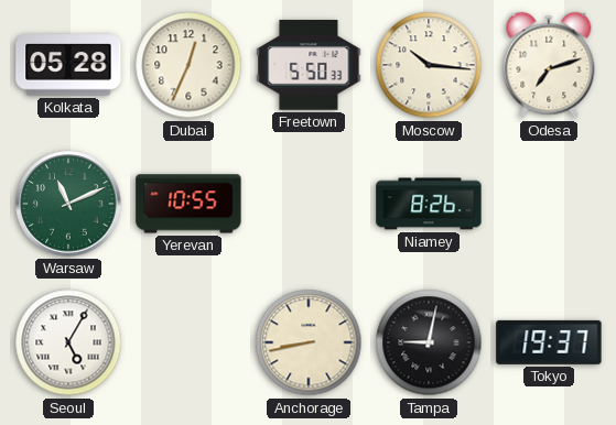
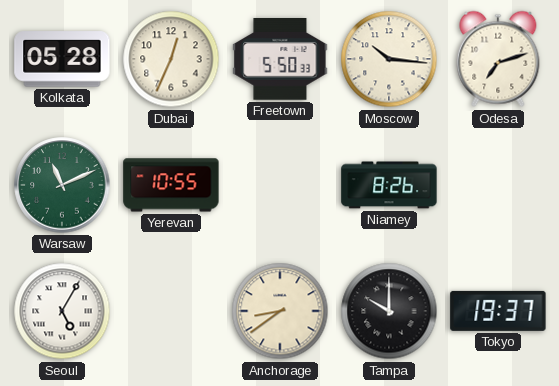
Anchorage: 8:43 -> 8:39 (280, 311)
Tampa: 9:02 -> 10:00 (389, 311)
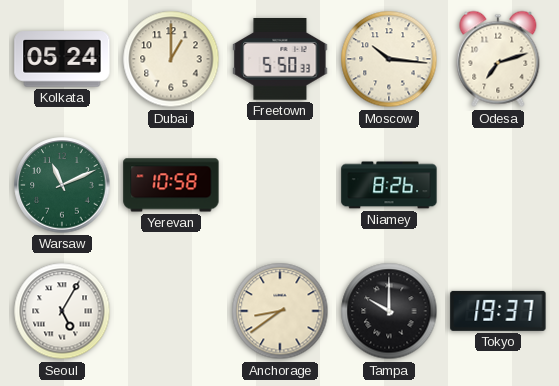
Kolkata: 05:28 -> 05:24 (62, 59)
Dubai: 12:34 -> 1:00 (171, 59)
Yerevan: 10:55 -> 10:58 (171, 185)
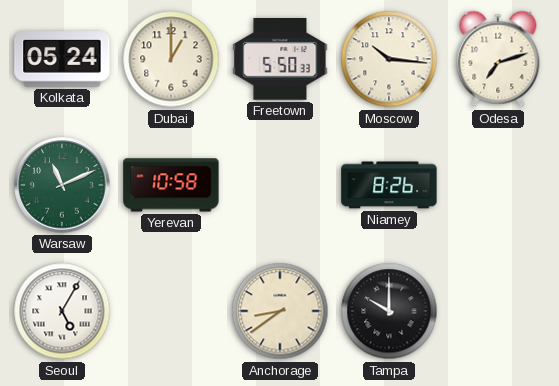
Tokyo: 19:37 -> none (498, 311)
